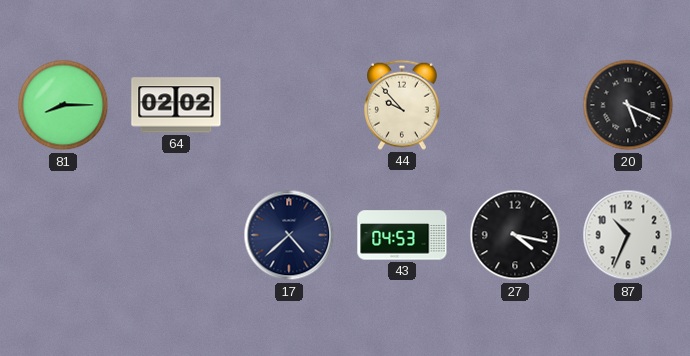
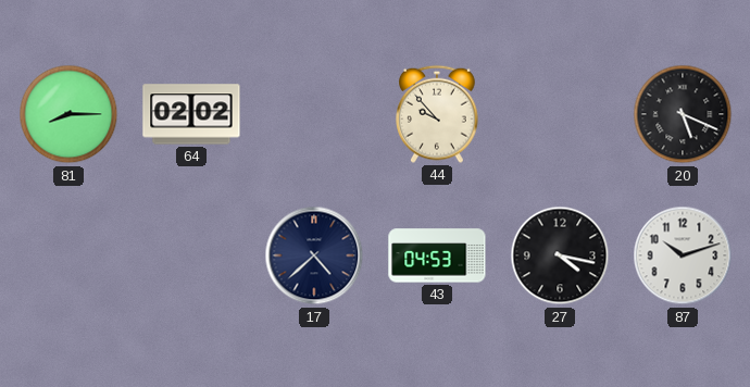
87: 10:34 -> 10:12 (683, 255)
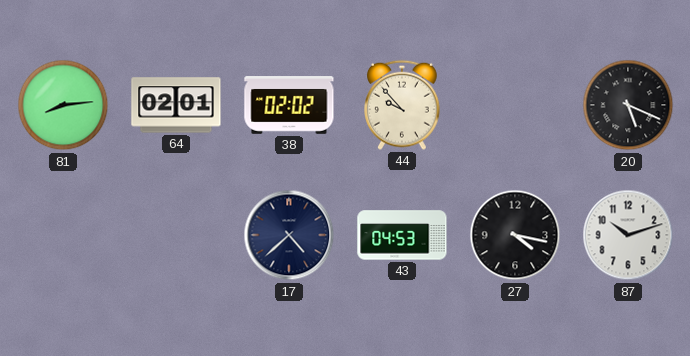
81: 8:15 -> 8:14 (63, 105)
64: 02:02 -> 02:01 (176, 105)
38: none -> 02:02 (289, 105)
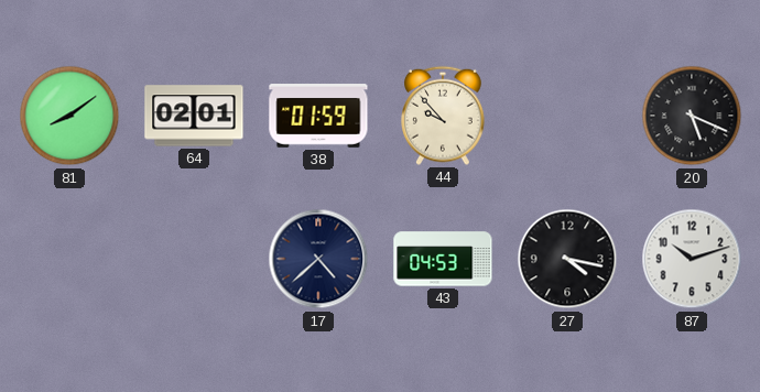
81: 8:14 -> 8:09 (69, 116)
38: 02:02 -> 01:59 (318, 116)
